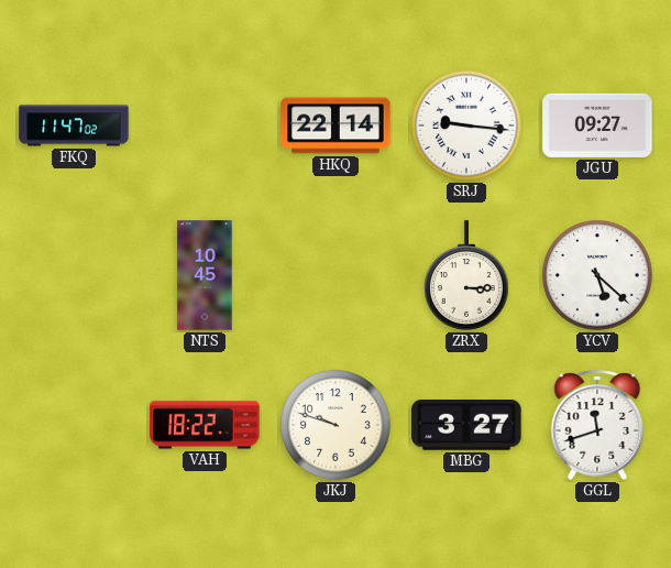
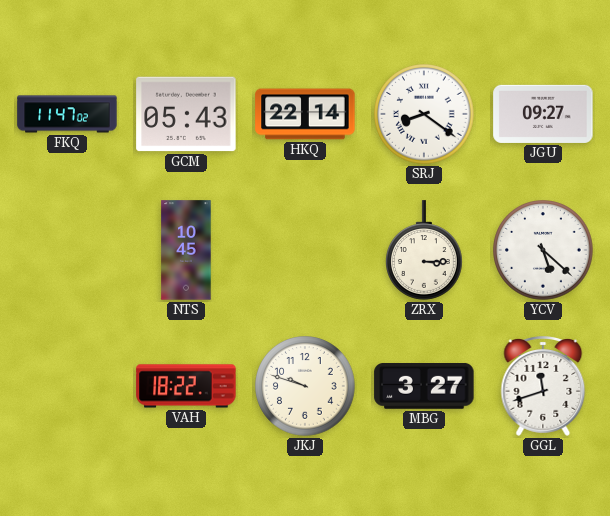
GCM: none -> 05:43 (186, 114)
SRJ: 9:16 -> 8:21 (424, 114)
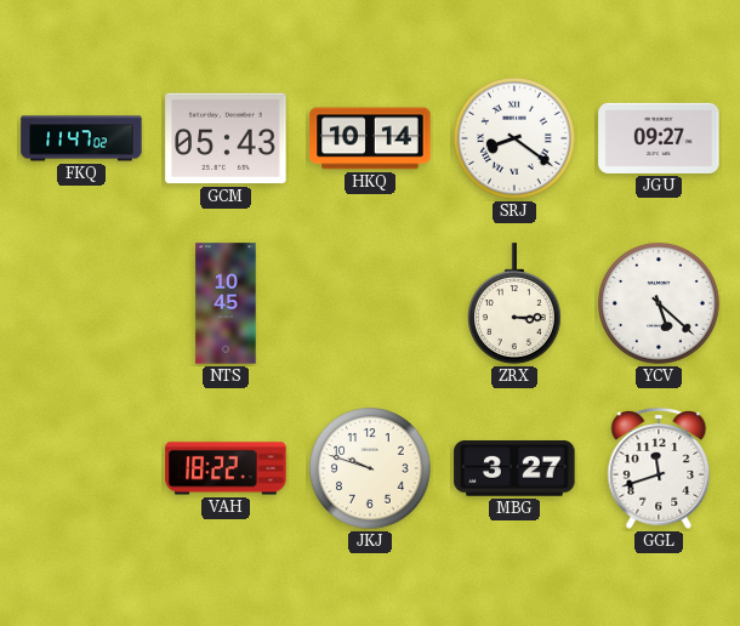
HKQ: 22:14 -> 10:14 (370, 138)
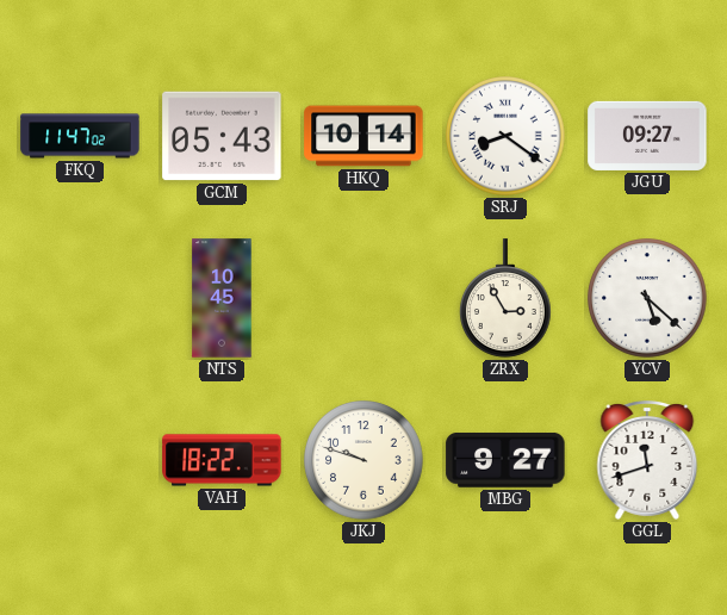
ZRX: 3:15 -> 2:55 (507, 298)
MBG: 3:27 -> 9:27 (505, 461)
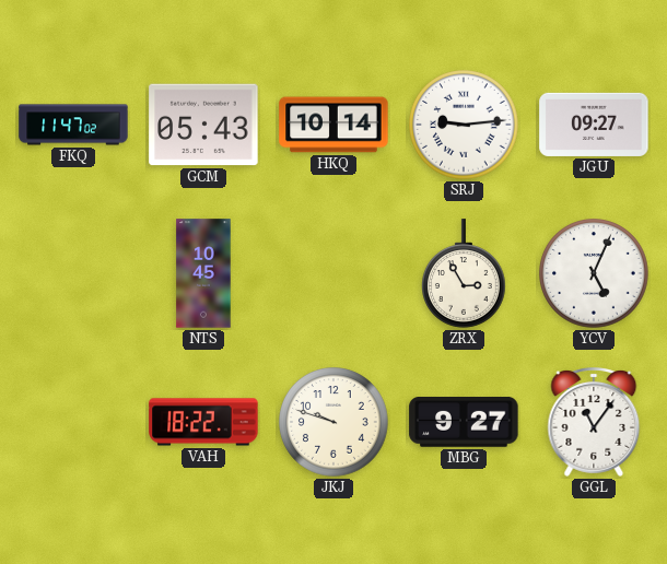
SRJ: 8:21 -> 9:14 (464, 125)
YCV: 5:22 -> 5:04 (594, 273)
GGL: 11:42 -> 11:06 (594, 423)
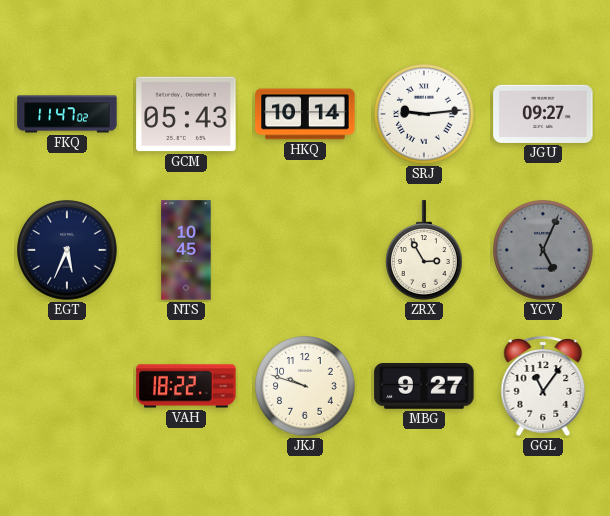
EGT: none -> 5:34 (67, 250)
YCV dial: white -> grey (543, 250)
